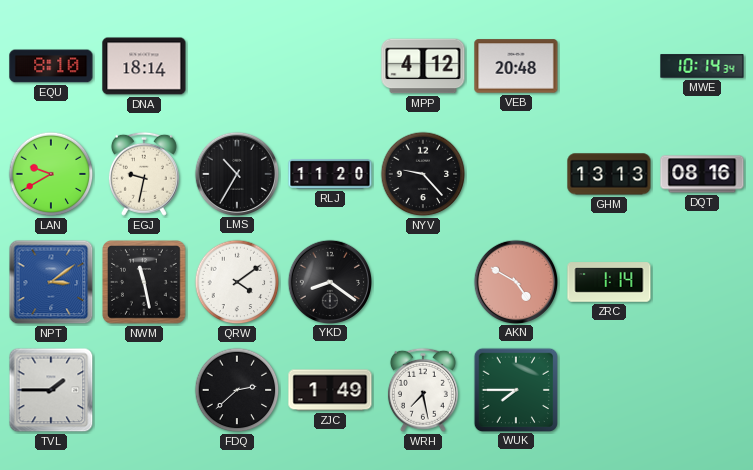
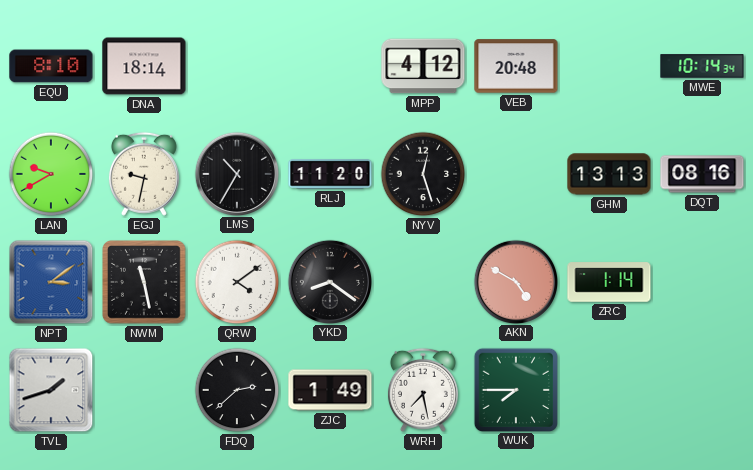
NYV: 9:23 -> 12:27 (423, 174)
TVL: 1:45 -> 1:42 (51, 390)
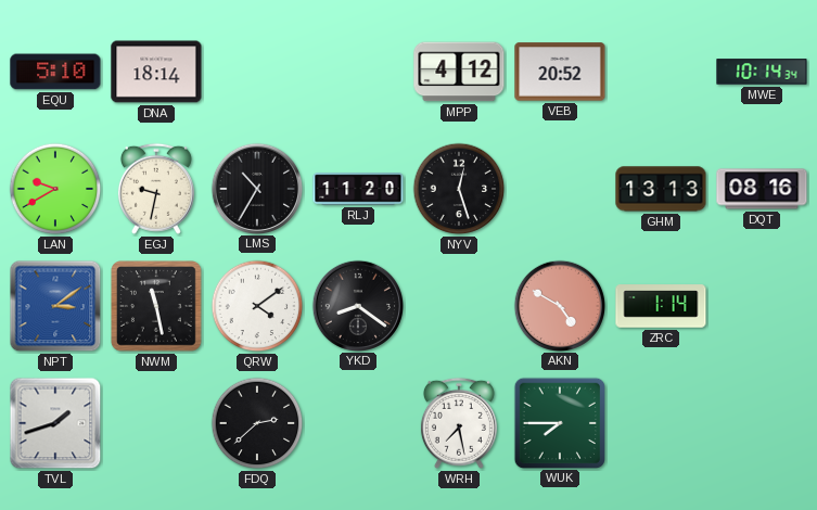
EQU: 8:10 -> 5:10 (55, 72)
VEB: 20:48 -> 20:52 (560, 72)
ZJC: 1:49 -> none (330, 390)
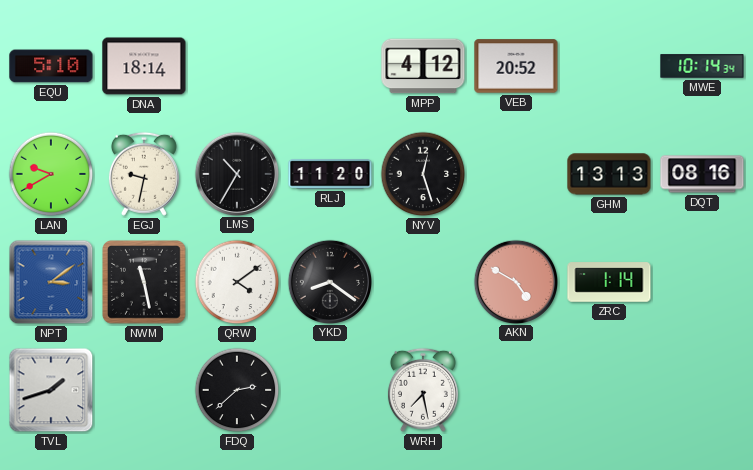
WUK: 7:45 -> none (559, 422)
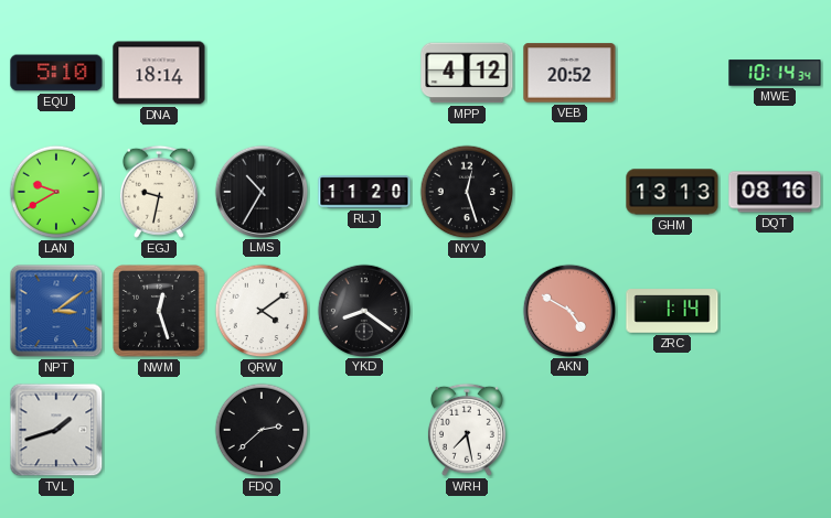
NWM: 11:28 -> 12:27 (160, 312)
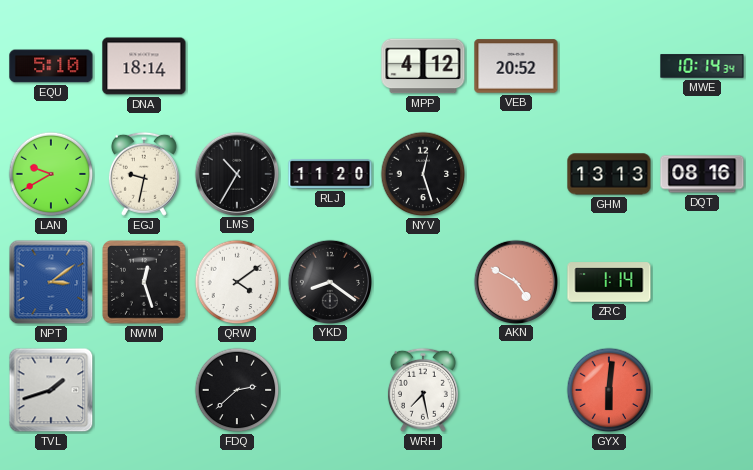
GYX: none -> 6:01 (609, 390)
